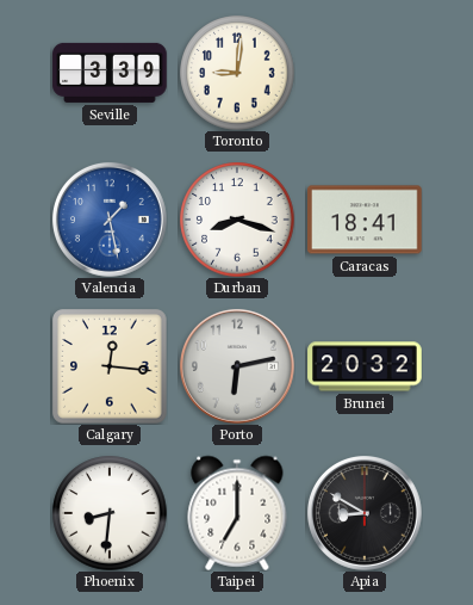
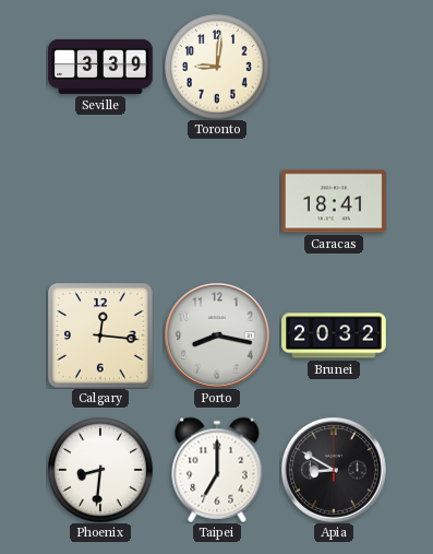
Valencia: 1:28 -> none (110, 220)
Durban: 8:18 -> none (237, 220)
Porto: 6:13 -> 8:17 (217, 335)
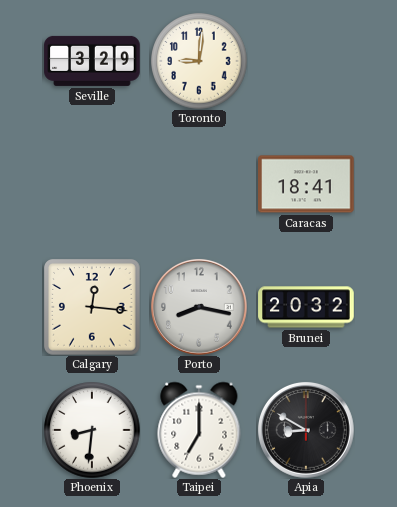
Seville: 3:39 -> 3:29 (92, 61)
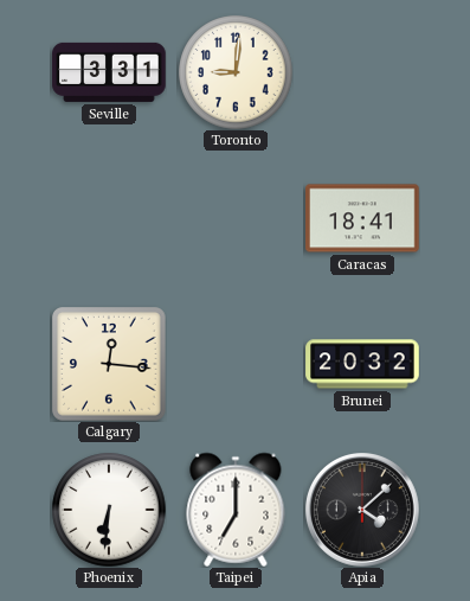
Seville: 3:29 -> 3:31 (109, 72)
Porto: 8:17 -> none (199, 307)
Phoenix: 8:31 -> 6:31 (109, 510)
Apia: 8:50 -> 4:08 (362, 510)
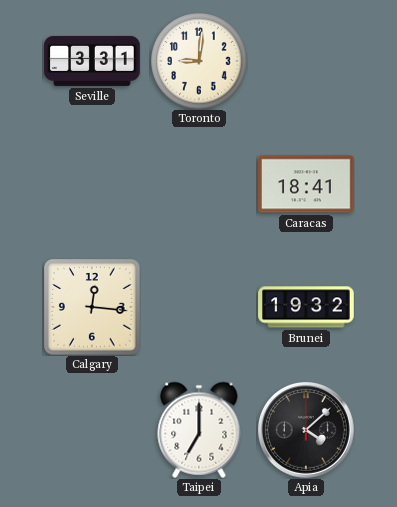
Brunei: 20:32 -> 19:32 (306, 307)
Phoenix: 6:31 -> none (109, 510)
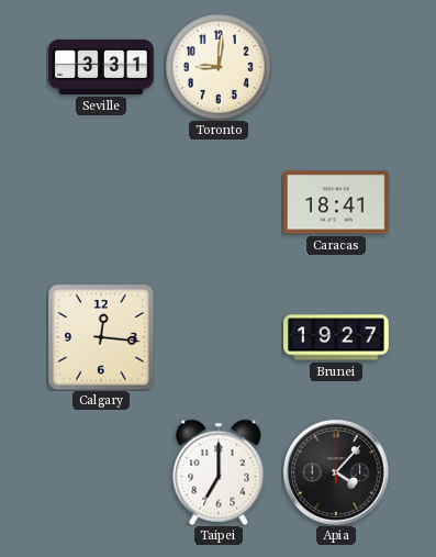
Brunei: 19:32 -> 19:27 (336, 337)
Apia: 4:08 -> 4:07 (336, 472)
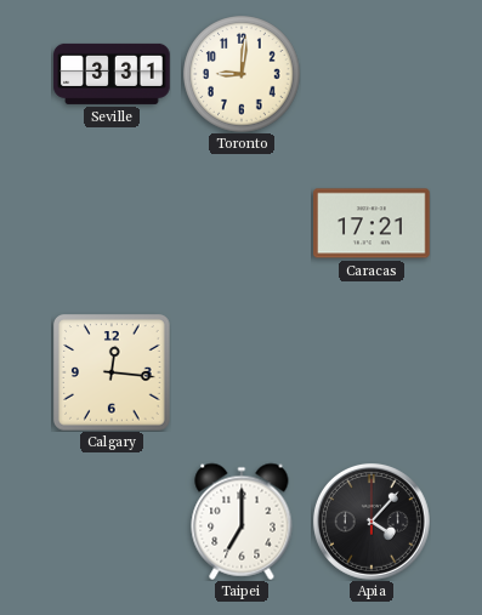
Caracas: 18:41 -> 17:21 (372, 223)
Brunei: 19:27 -> none (336, 337)
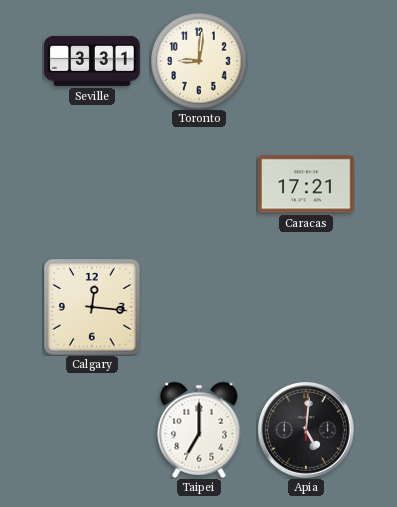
Apia: 4:07 -> 5:01 (306, 430)
